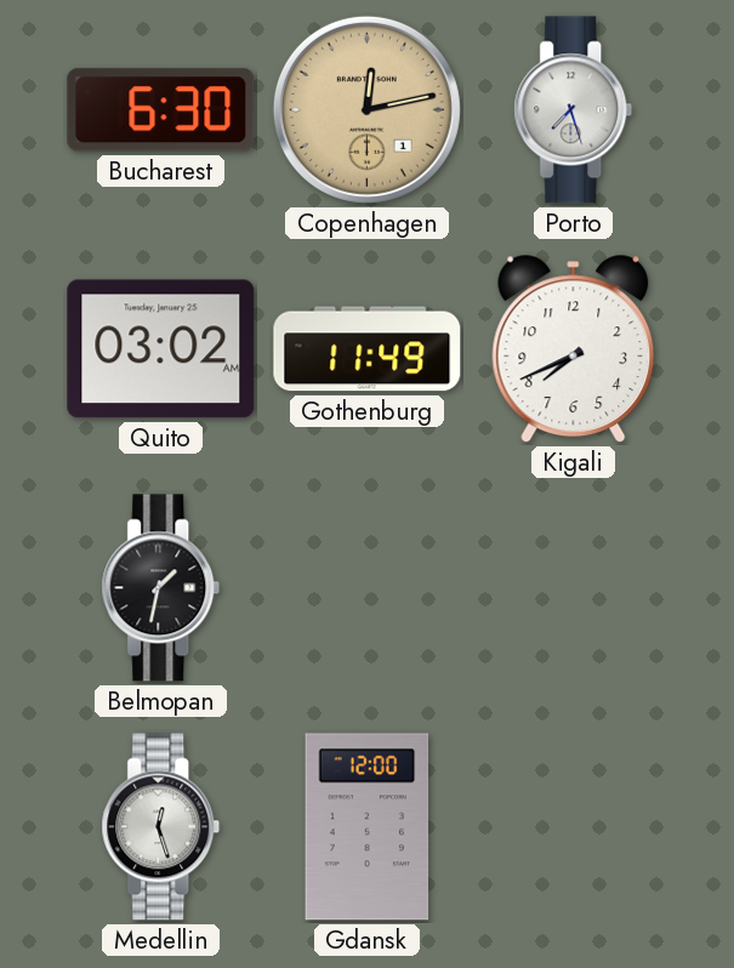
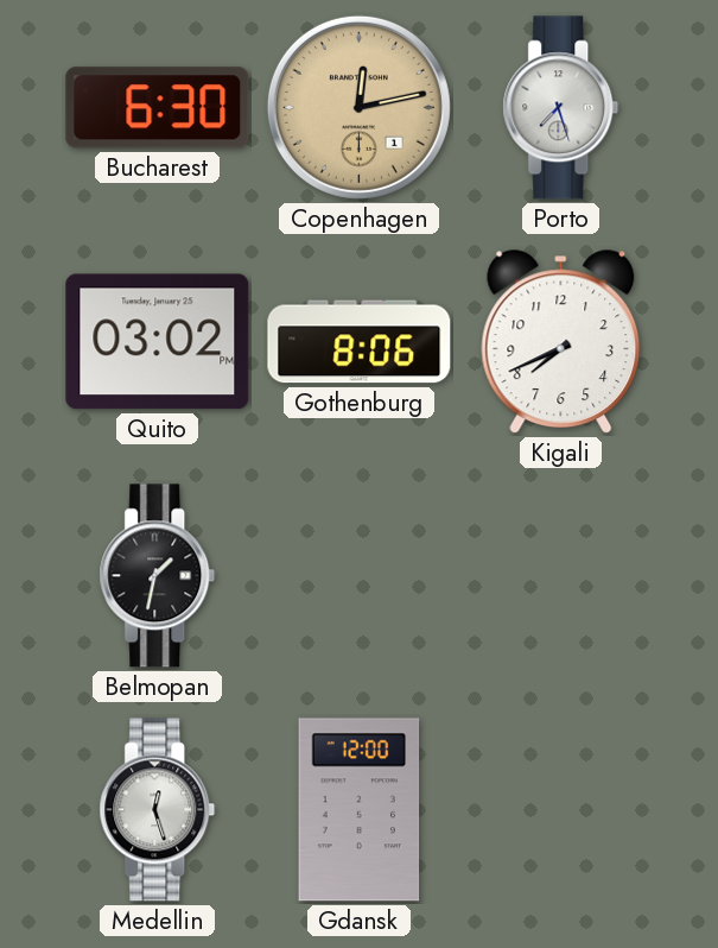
Quito: 03:02 AM -> 03:02 PM (158, 342)
Gothenburg: 11:49 -> 8:06 (360, 342)
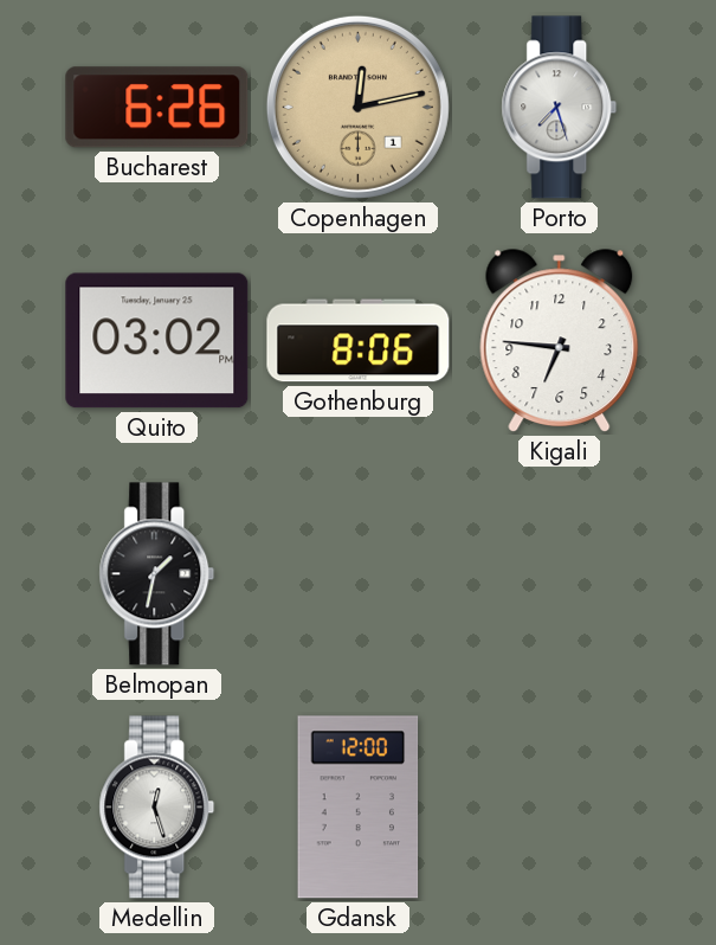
Bucharest: 6:30 -> 6:26 (157, 108)
Kigali: 7:41 -> 6:46 (560, 340)
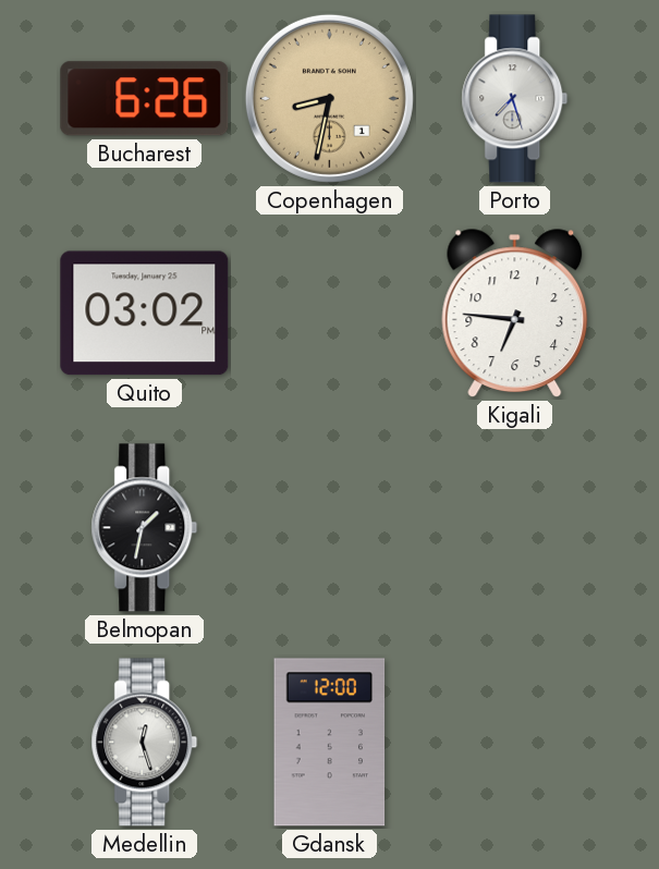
Copenhagen: 12:13 -> 8:32 (329, 98)
Gothenburg: 8:06 -> none (359, 341)
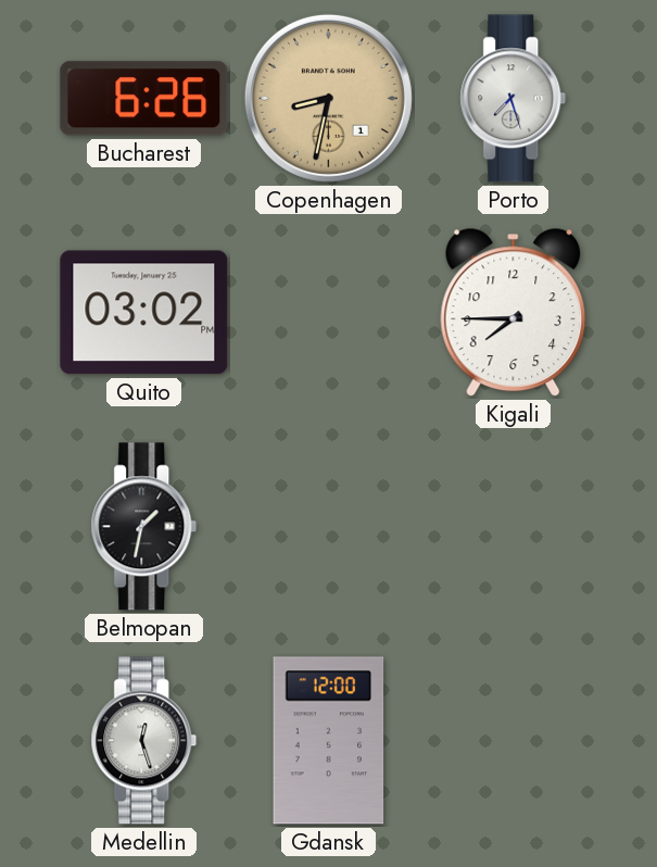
Kigali: 6:46 -> 7:45 (514, 312)
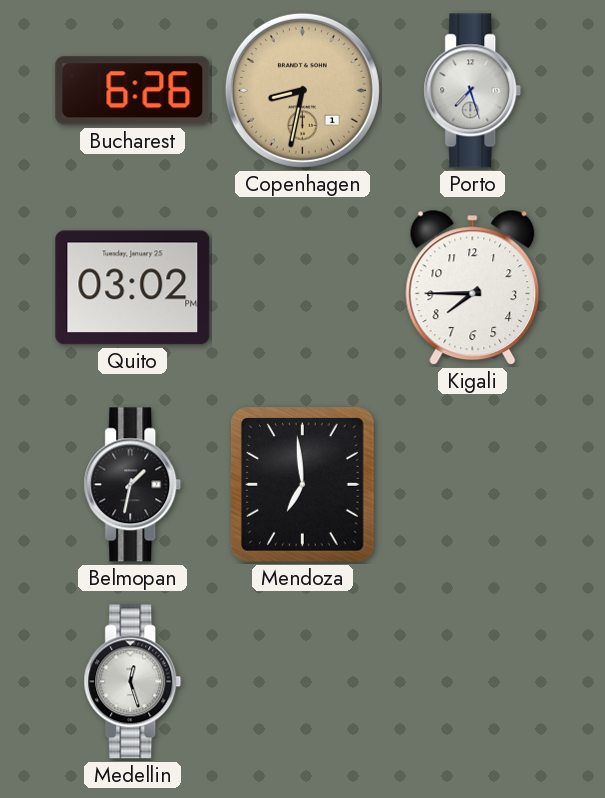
Mendoza: none -> 6:59 (303, 485)
Gdansk: 12:00 -> none (329, 741)
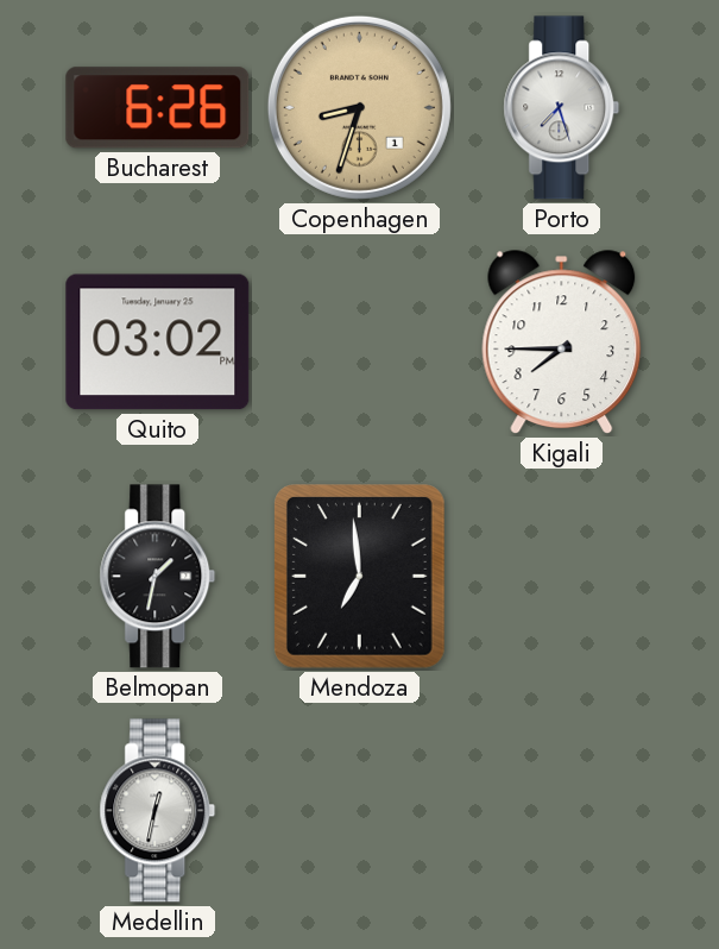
Copenhagen: 8:32 -> 8:33 (359, 107)
Medellin: 12:27 -> 12:32 (158, 811)
